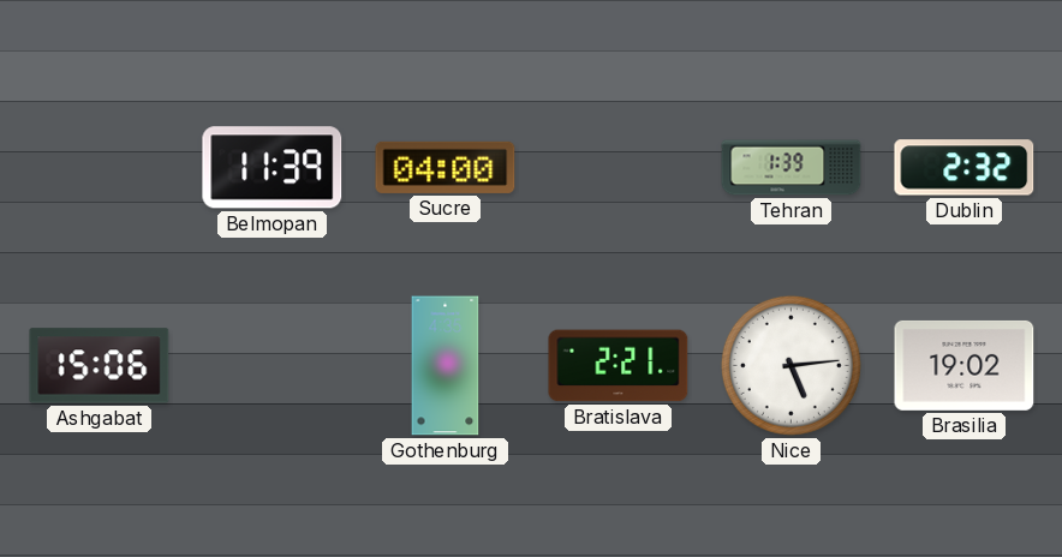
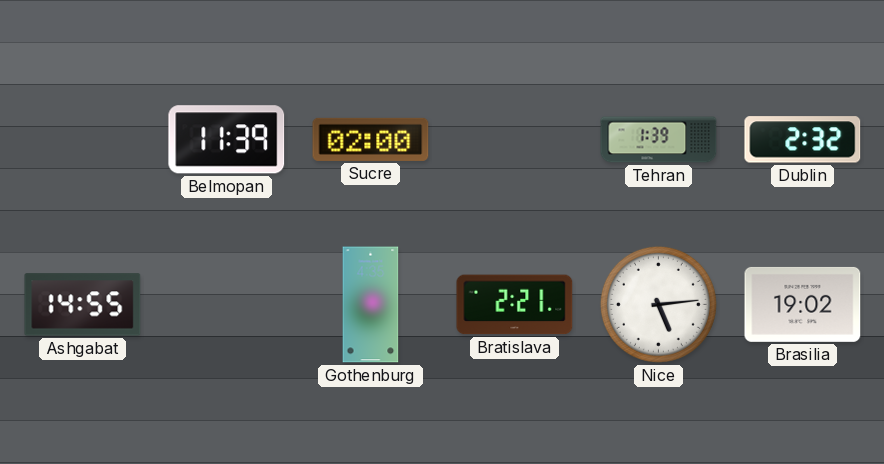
Sucre: 04:00 -> 02:00 (371, 139)
Ashgabat: 15:06 -> 14:55 (83, 305)
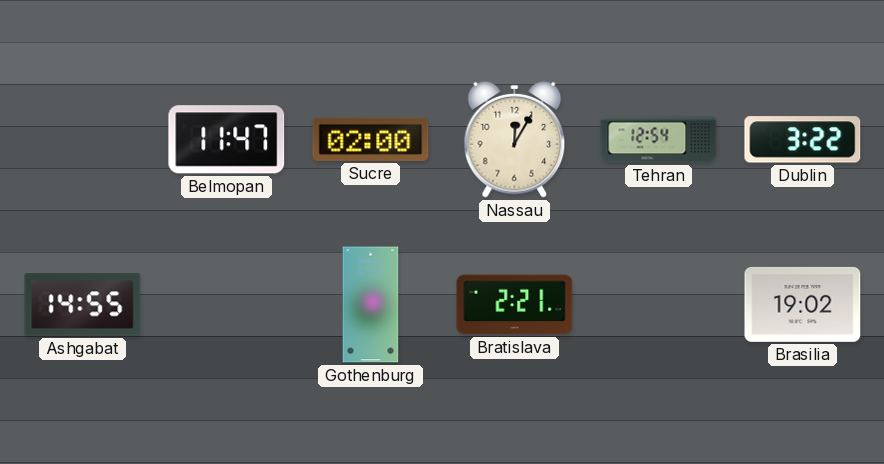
Belmopan: 11:39 -> 11:47 (227, 140)
Nassau: none -> 12:05 (515, 139)
Tehran: 1:39 -> 12:54 (659, 140)
Dublin: 2:32 -> 3:22 (803, 140)
Nice: 5:14 -> none (658, 304)
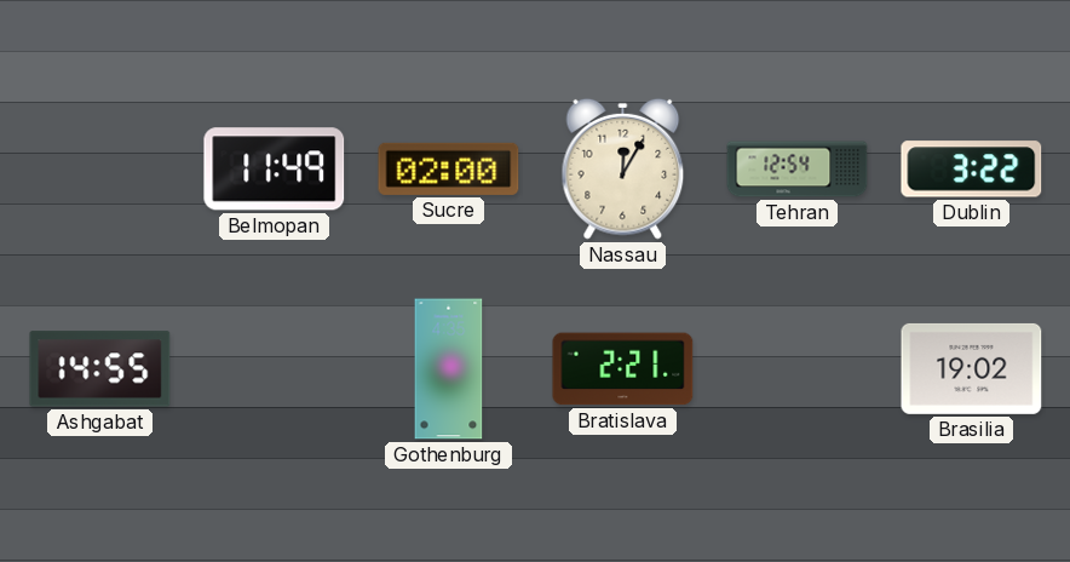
Belmopan: 11:47 -> 11:49 (275, 170)
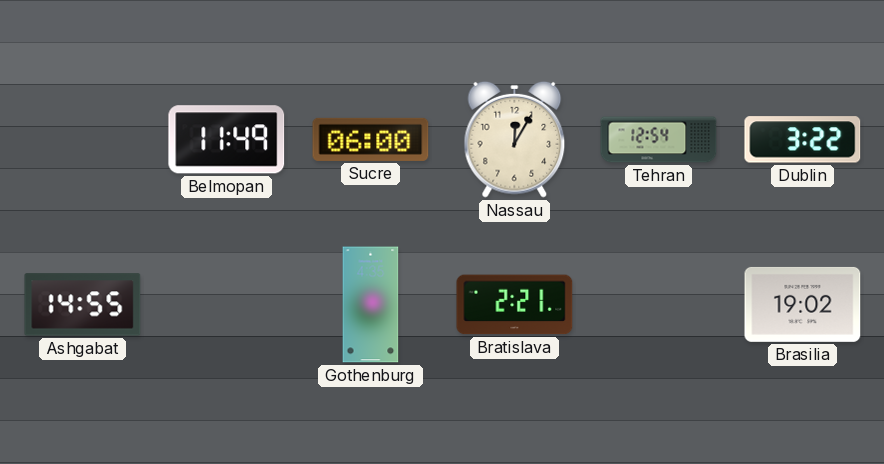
Sucre: 02:00 -> 06:00 (371, 139)
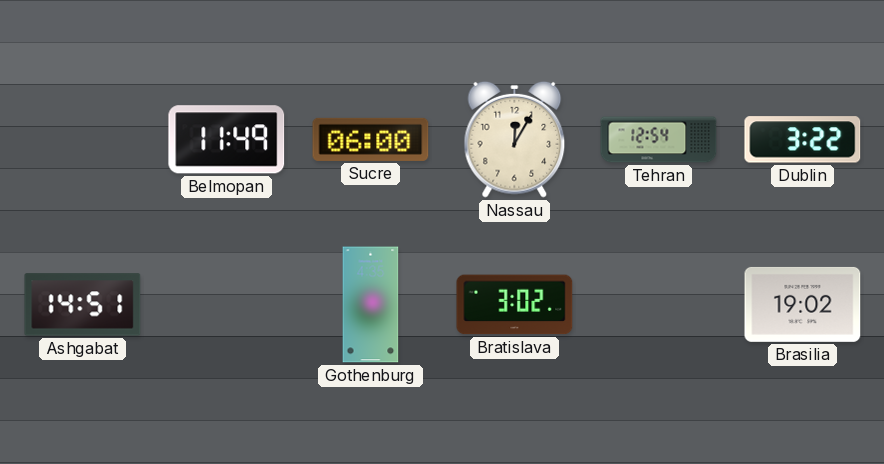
Ashgabat: 14:55 -> 14:51 (83, 305)
Bratislava: 2:21 -> 3:02 (515, 305)
